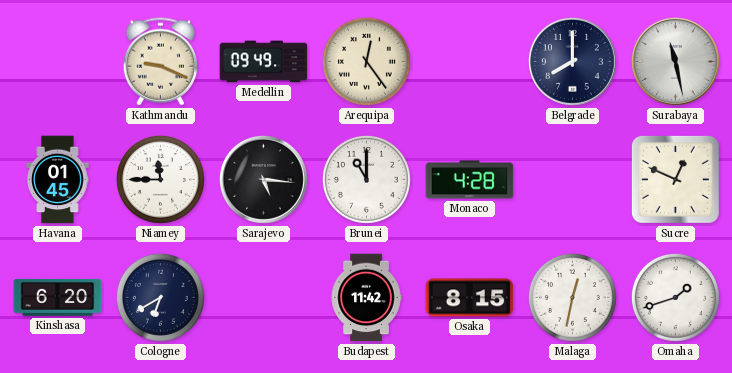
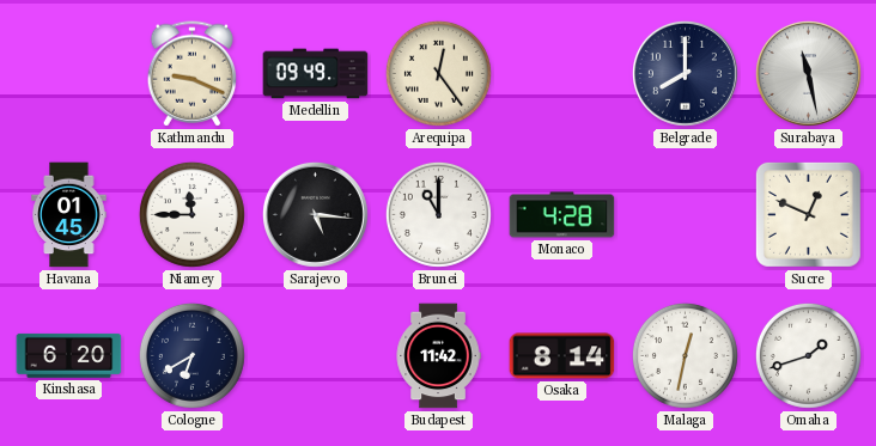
Osaka: 8:15 -> 8:14 (562, 356)
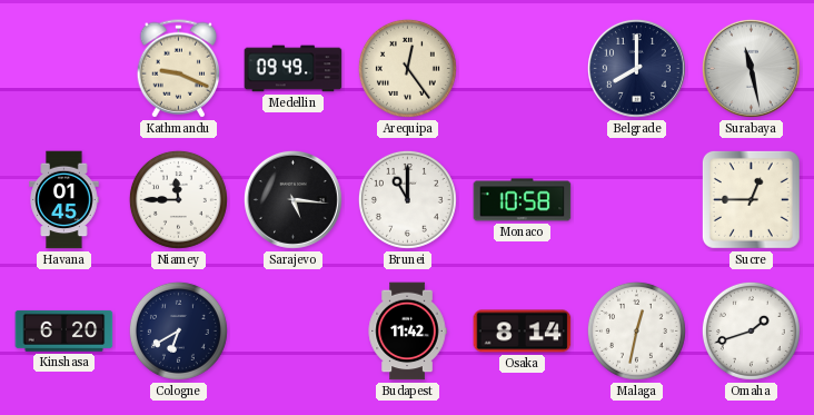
Monaco: 4:28 -> 10:58 (523, 200)
Sucre: 12:49 -> 12:45 (751, 199)
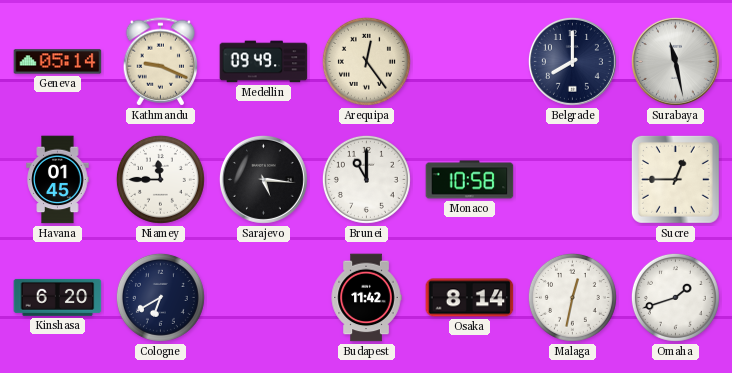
Geneva: none -> 05:14 (58, 62)
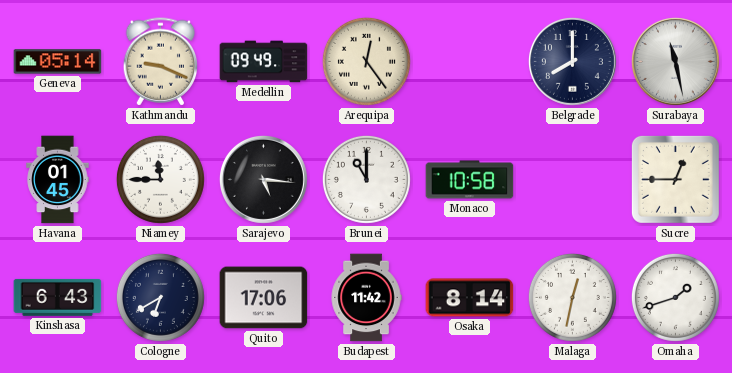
Kinshasa: 6:20 -> 6:43 (58, 297)
Quito: none -> 17:06 (264, 298)
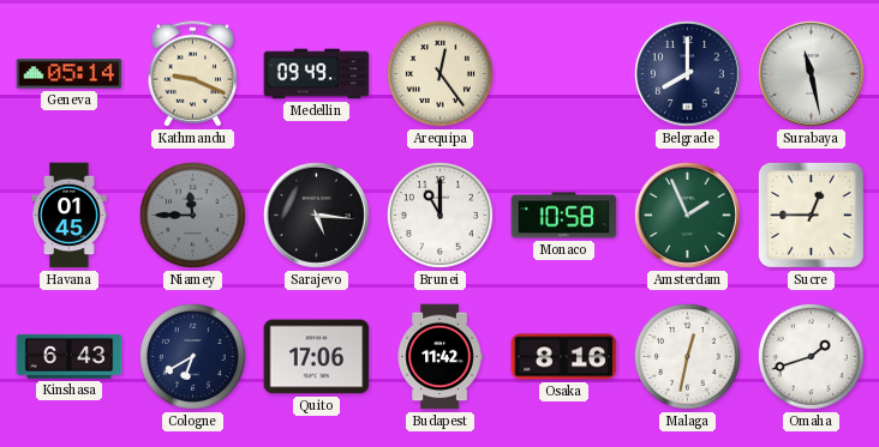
Niamey dial: white -> grey (192, 215)
Amsterdam: none -> 1:56 (687, 215)
Osaka: 8:14 -> 8:16 (564, 357)
